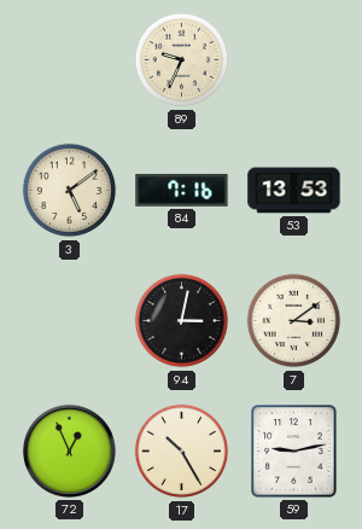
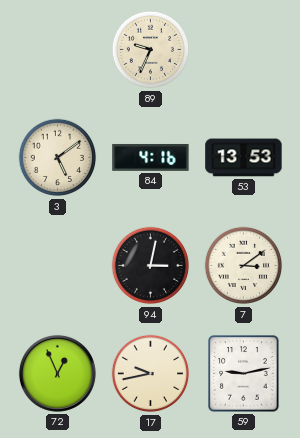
84: 7:16 -> 4:16 (151, 157)
17: 10:25 -> 9:43 (151, 374)
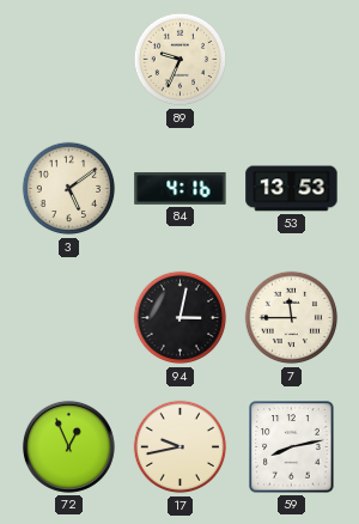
7: 3:09 -> 11:45 (292, 318)
59: 9:13 -> 8:13 (292, 447)
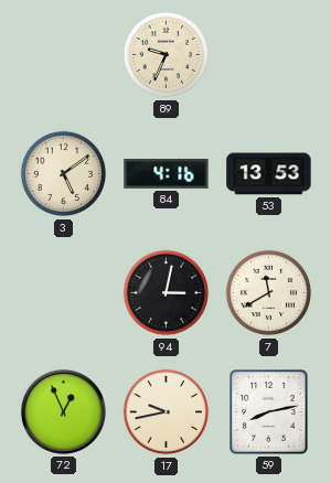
7: 11:45 -> 11:40 (269, 293)
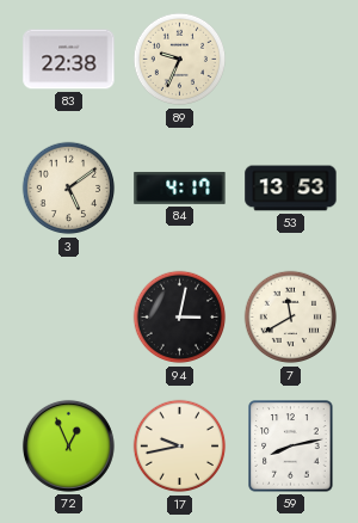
83: none -> 22:38 (69, 60)
84: 4:16 -> 4:17 (180, 187)
